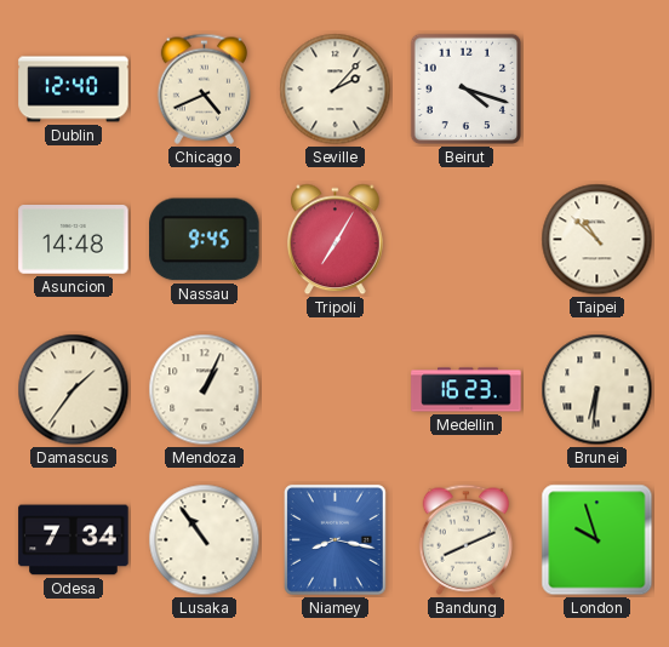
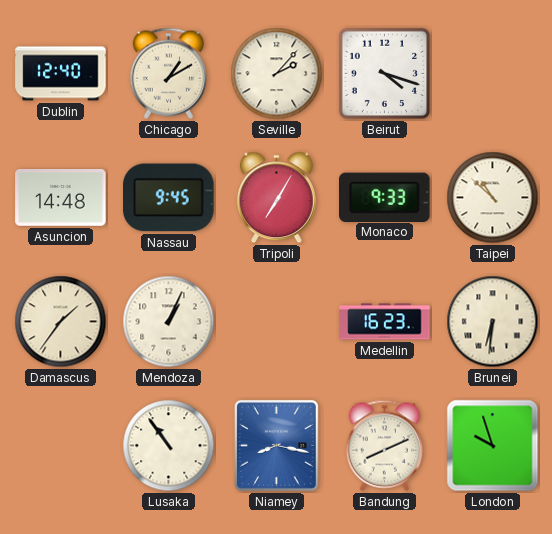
Chicago: 4:41 -> 1:10 (169, 73)
Monaco: none -> 9:33 (385, 197)
Odesa: 7:34 -> none (74, 540)
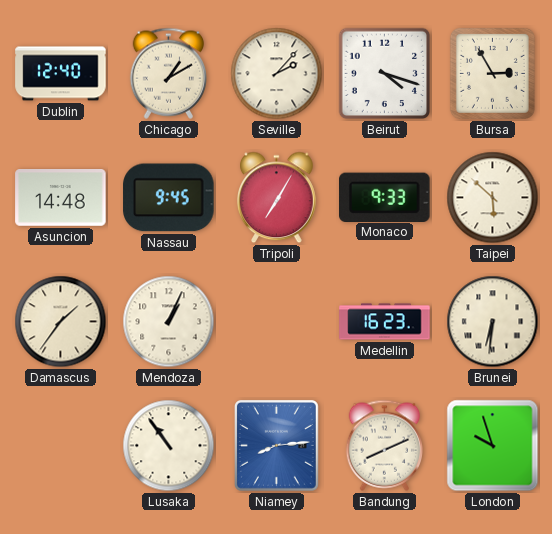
Bursa: none -> 2:55 (492, 73)
Taipei: 10:52 -> 5:52 (493, 198)
Niamey: 8:17 -> 8:14 (276, 445)
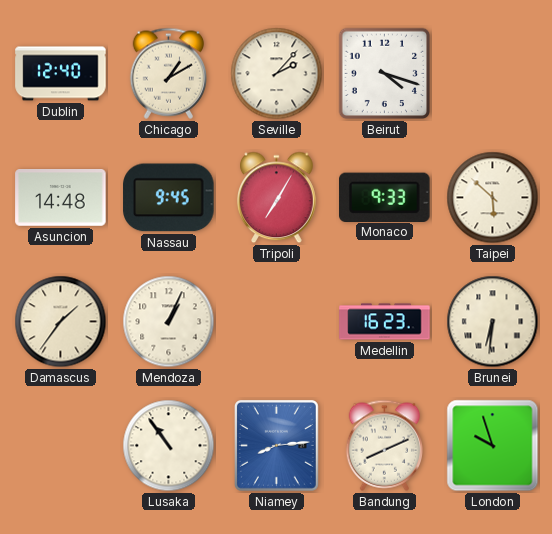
Bursa: 2:55 -> none (492, 73)
